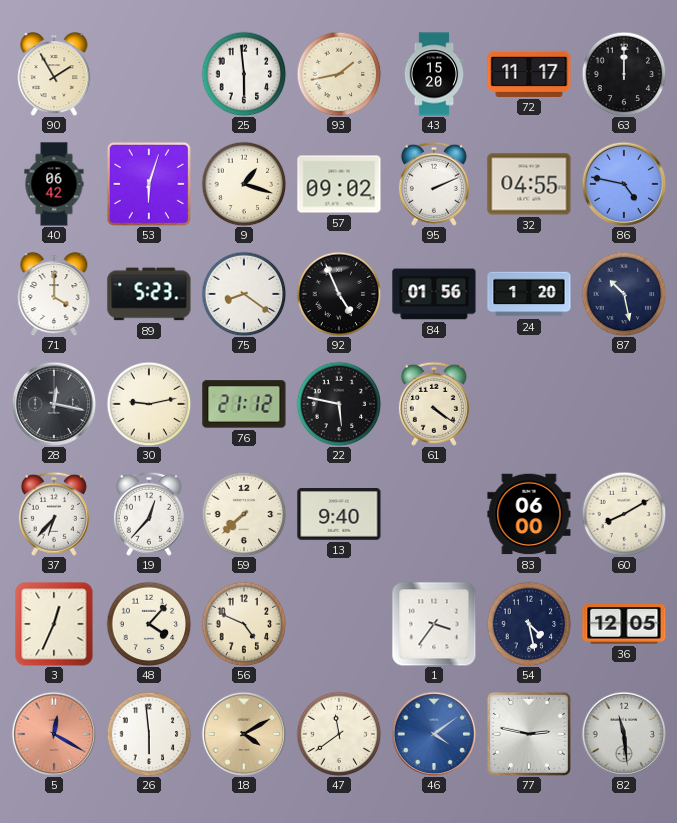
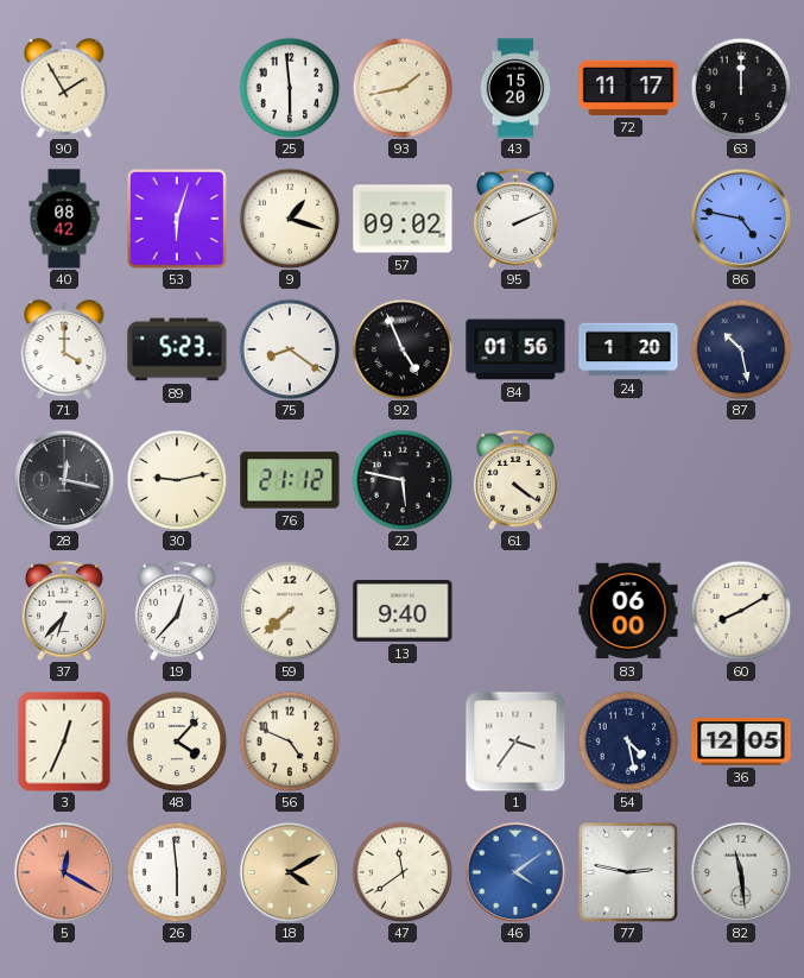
40: 06:42 -> 08:42 (64, 219)
32: 04:55 -> none (529, 184)
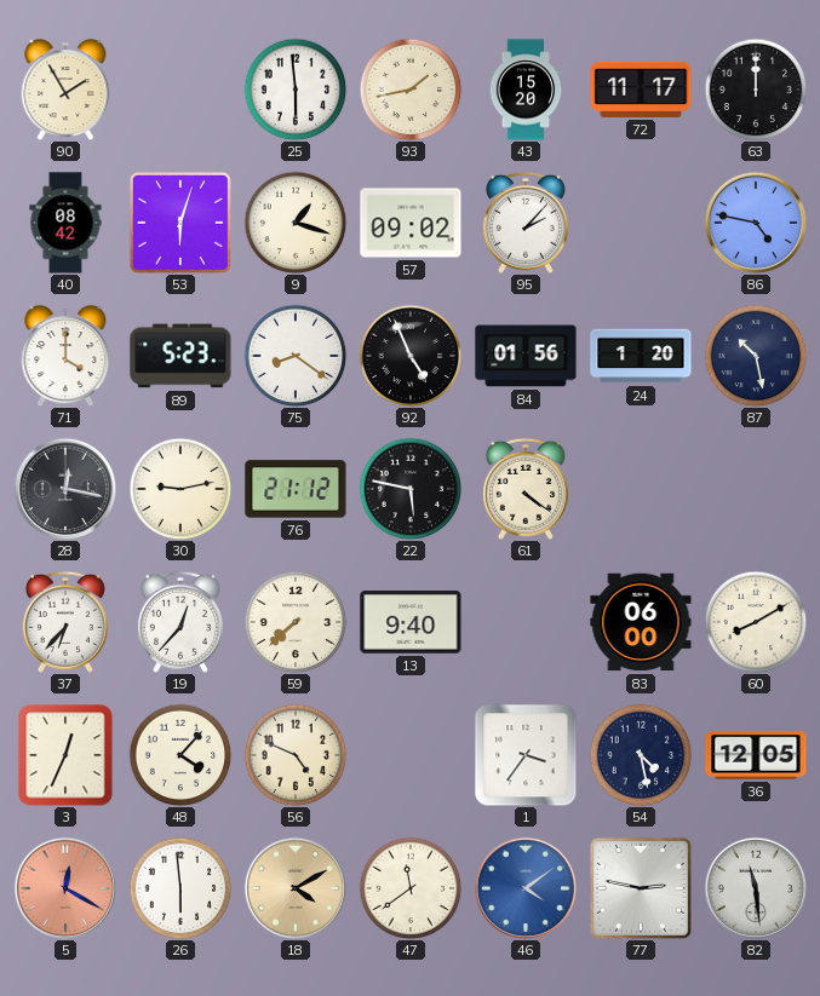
95: 2:11 -> 2:07 (526, 223)
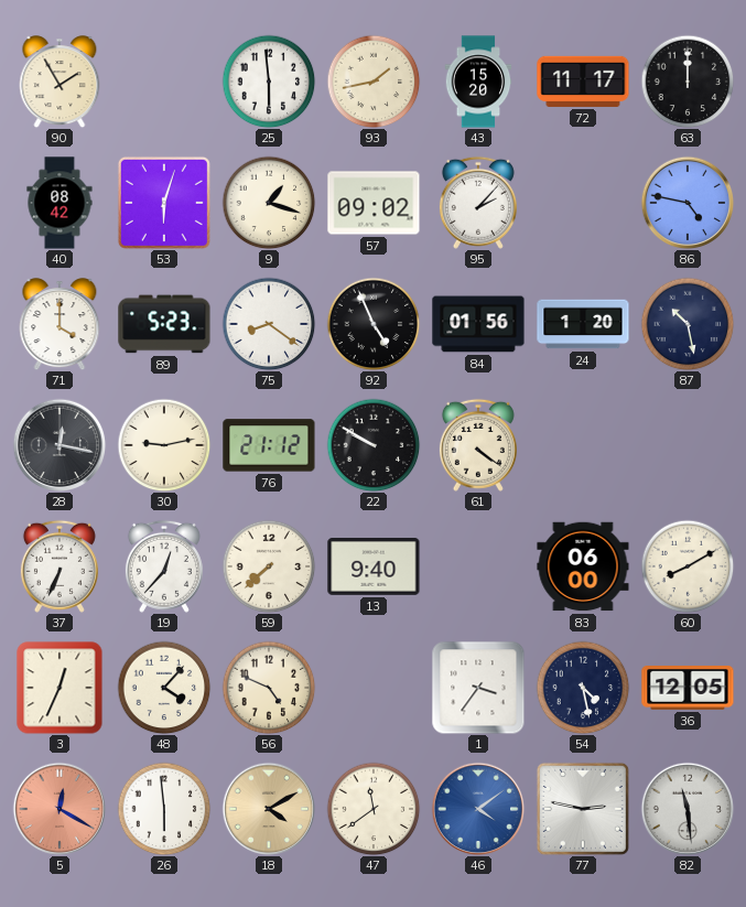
22: 5:47 -> 9:50 (374, 445)
37: 6:37 -> 6:34 (60, 566)
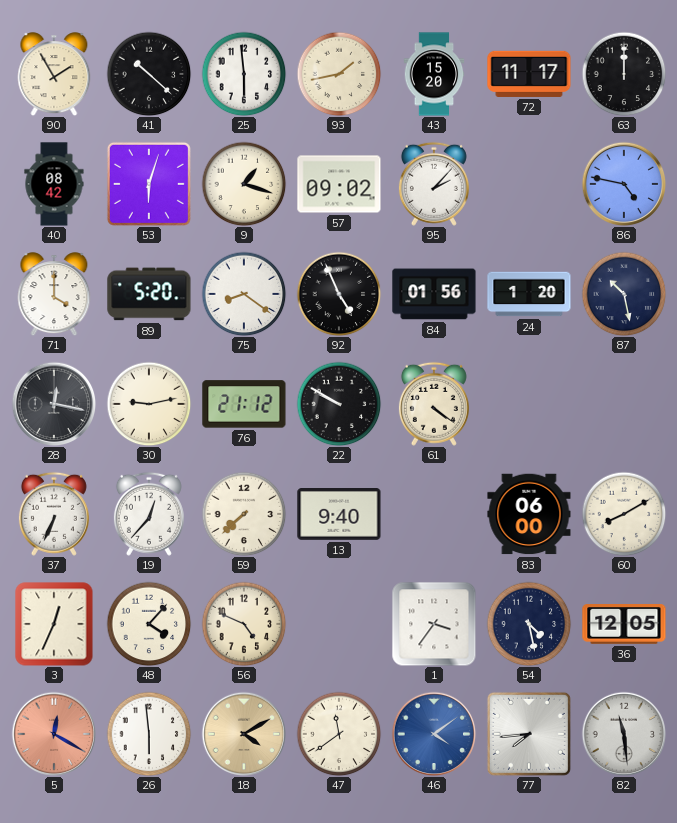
41: none -> 10:22 (149, 74)
89: 5:23 -> 5:20 (149, 294)
77: 2:47 -> 7:44 (529, 734)
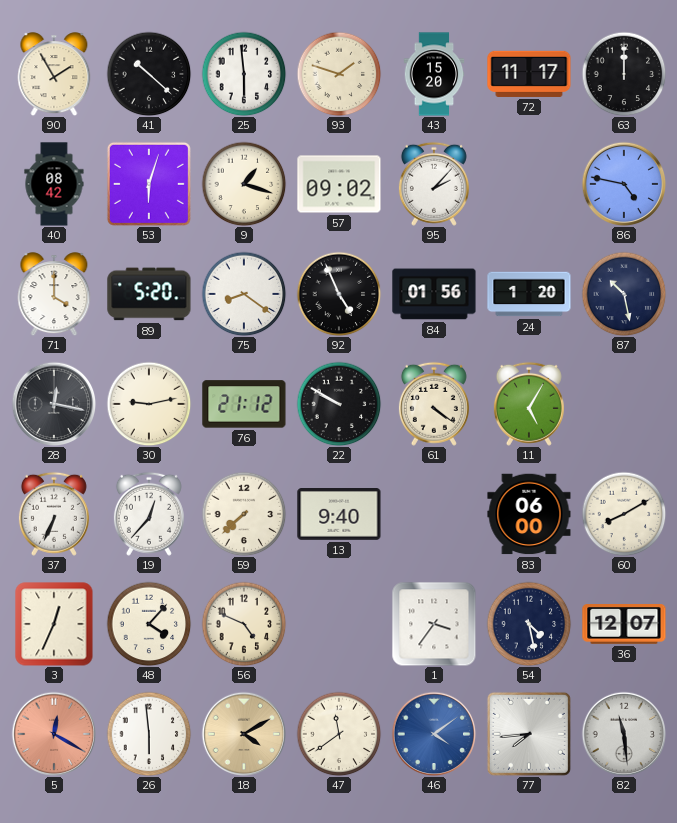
93: 1:43 -> 1:48 (339, 74)
11: none -> 5:05 (529, 404)
36: 12:05 -> 12:07 (624, 625)
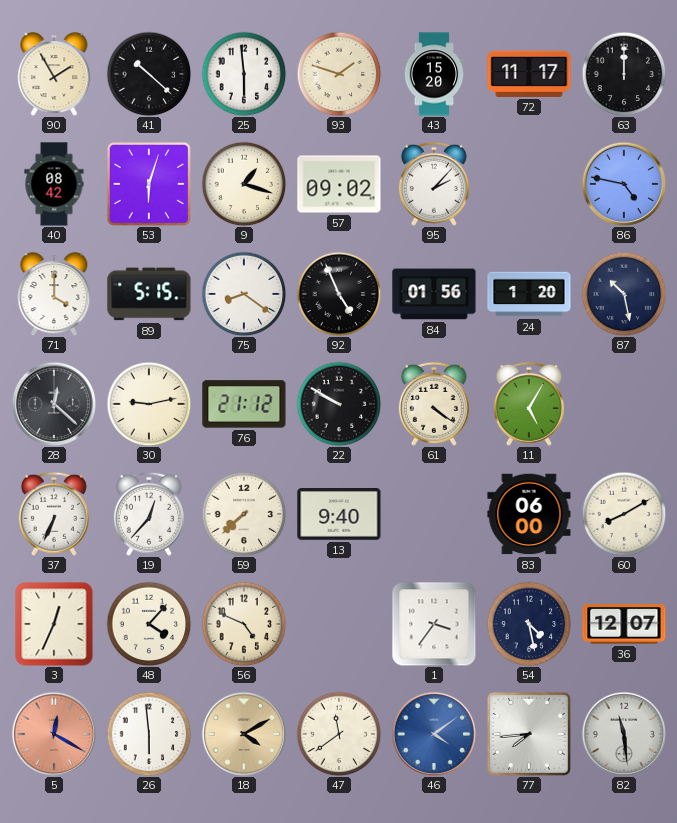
89: 5:20 -> 5:15 (149, 294)
28: 12:17 -> 12:22 (54, 404)
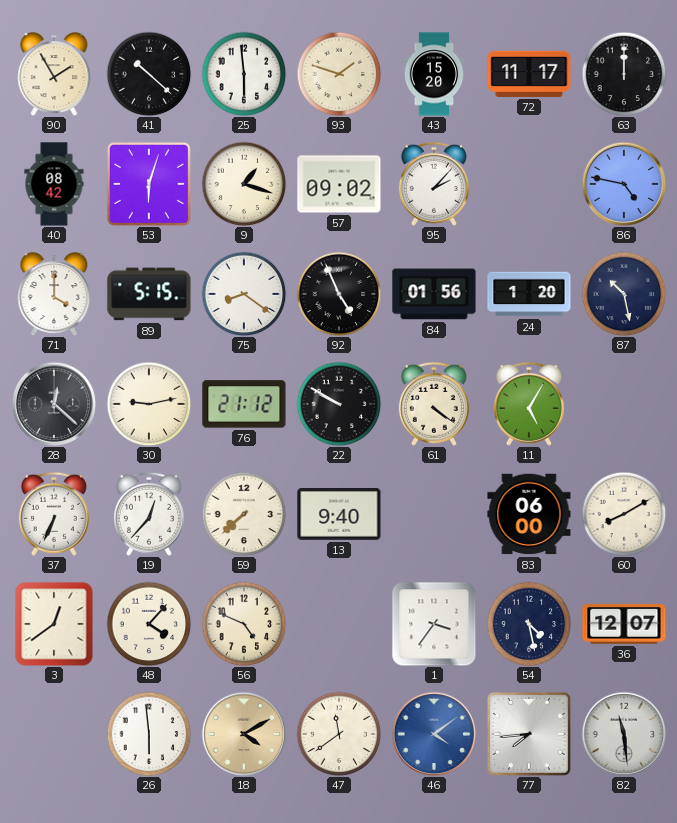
3: 12:34 -> 12:39 (54, 624)
5: 12:20 -> none (54, 734)
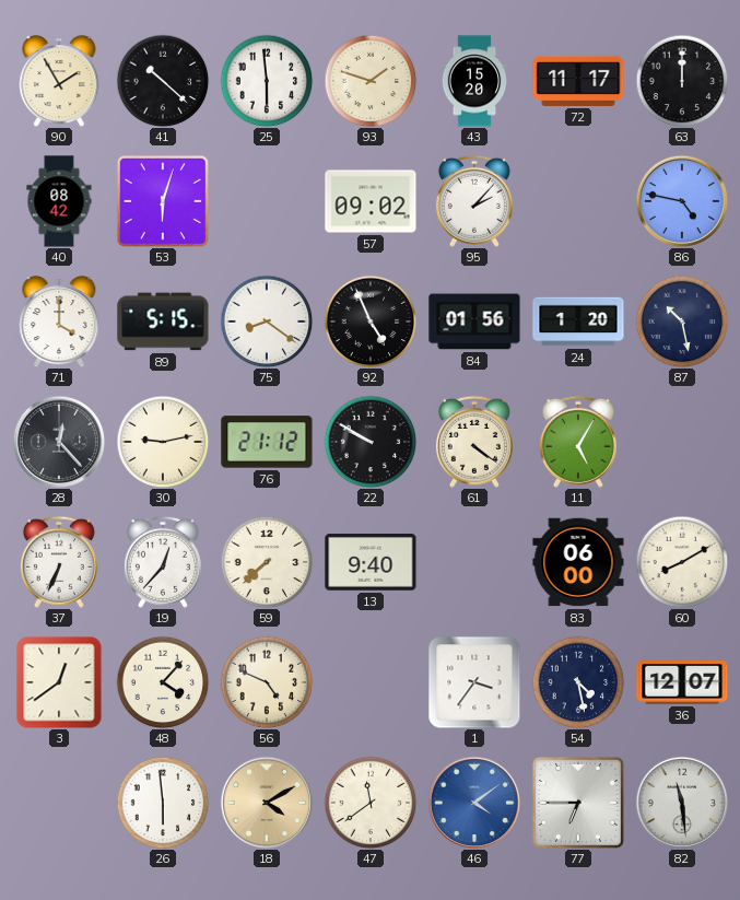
9: 1:18 -> none (244, 184)
28: 12:22 -> 12:23 (59, 442)
77: 7:44 -> 6:45 (578, 803)
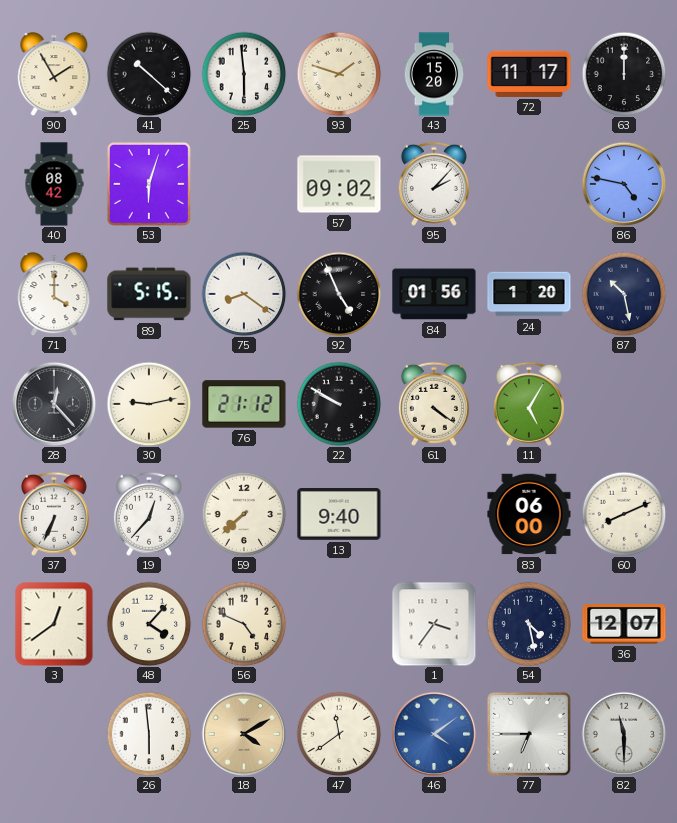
60: 8:10 -> 8:11 (624, 514)
82: 11:29 -> 11:30 (624, 734)
